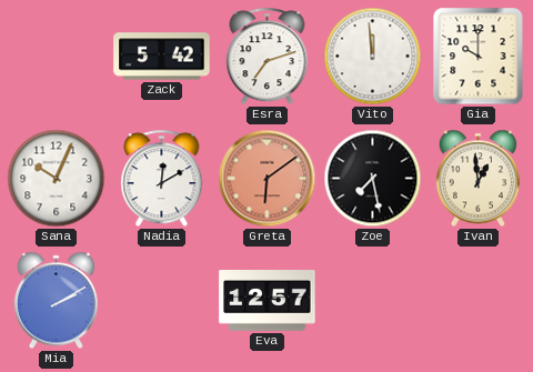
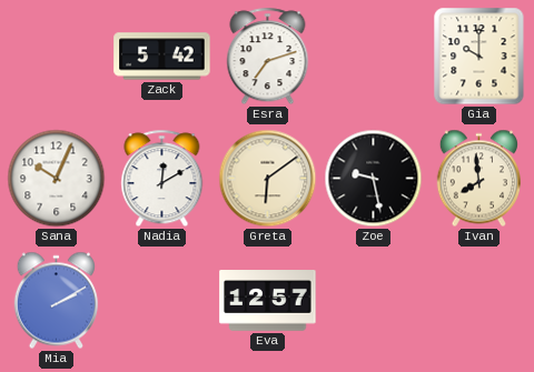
Vito: 11:59 -> none (373, 57)
Greta dial: salmon -> cream (268, 179)
Zoe: 7:28 -> 9:28 (374, 179)
Ivan: 12:59 -> 7:59 (478, 179)
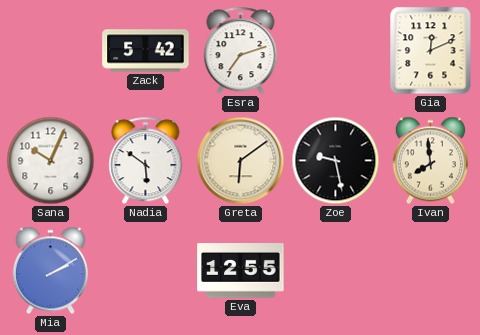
Gia: 10:00 -> 12:11 (431, 51)
Nadia: 12:10 -> 5:51 (146, 161)
Eva: 12:57 -> 12:55 (241, 271)
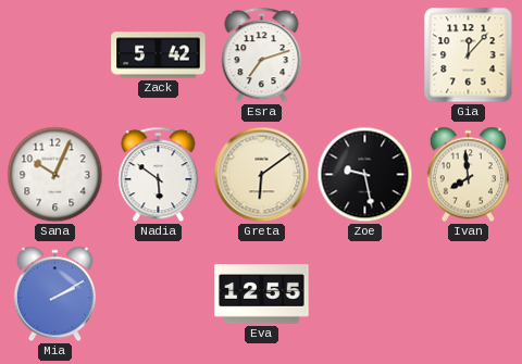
Gia: 12:11 -> 12:07 (469, 55)
